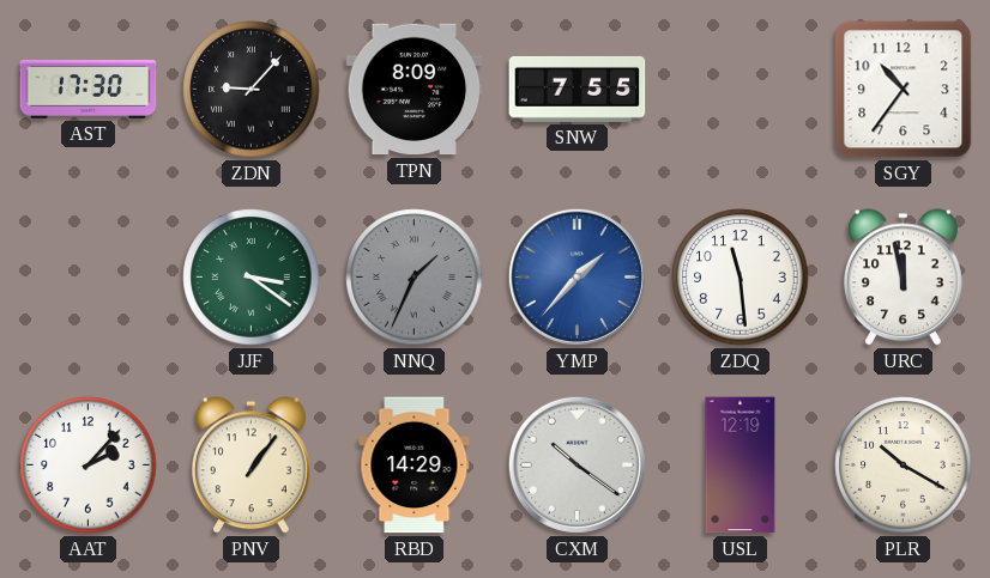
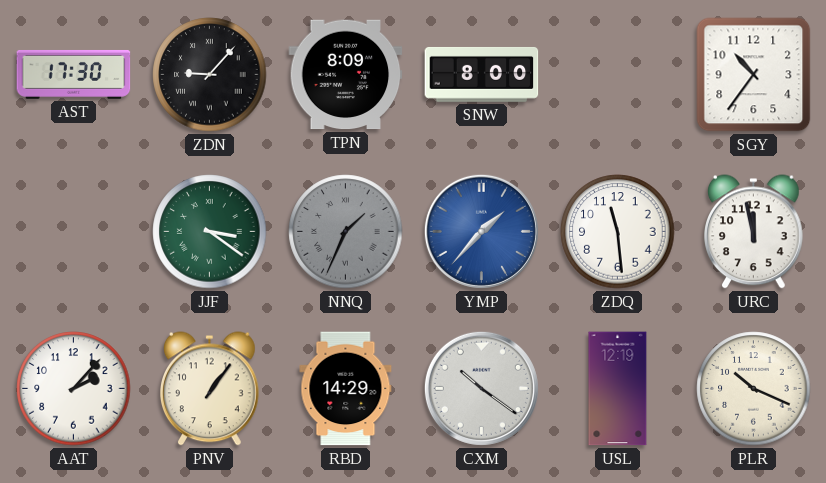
SNW: 7:55 -> 8:00 (482, 74)
PLR: 10:20 -> 10:19 (754, 389)
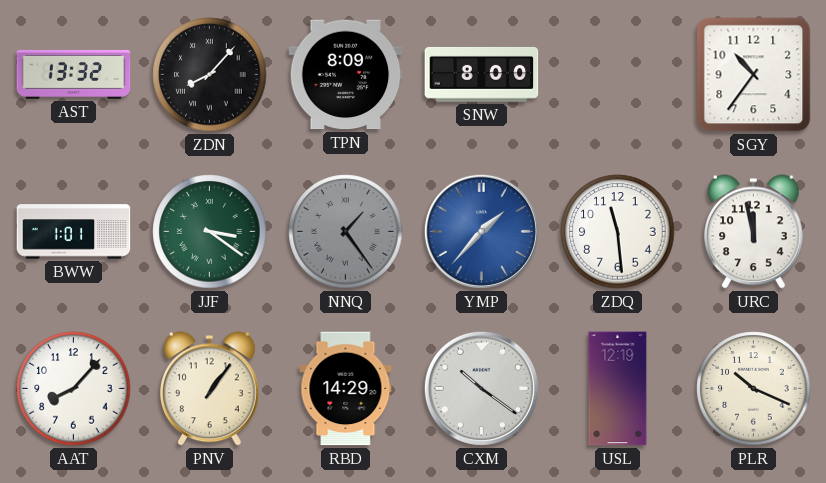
AST: 17:30 -> 13:32 (74, 74)
ZDN: 9:07 -> 8:07 (210, 75)
BWW: none -> 1:01 (74, 232)
NNQ: 1:34 -> 1:24 (346, 232)
AAT: 2:07 -> 8:07 (74, 389)
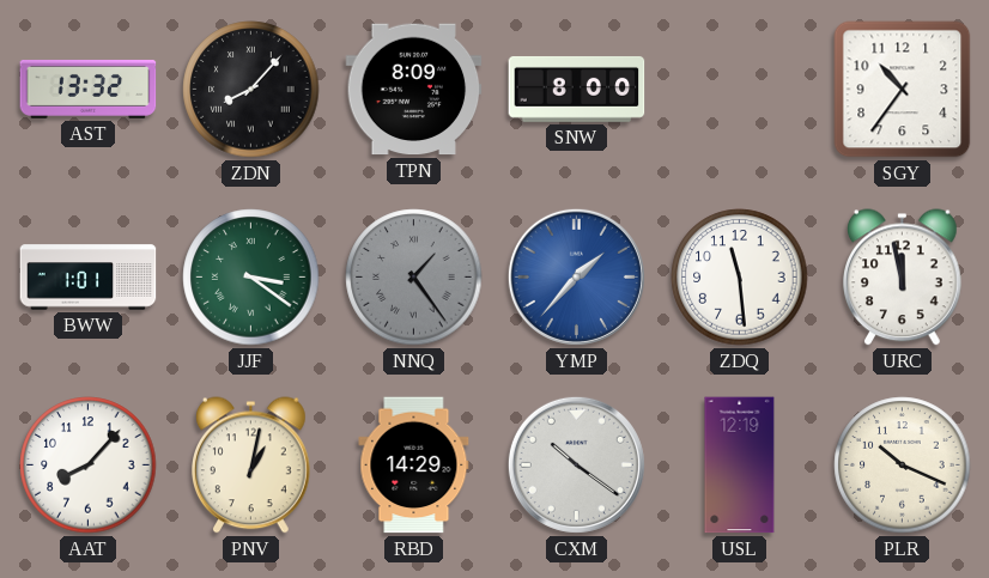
PNV: 1:06 -> 1:02 (251, 466)
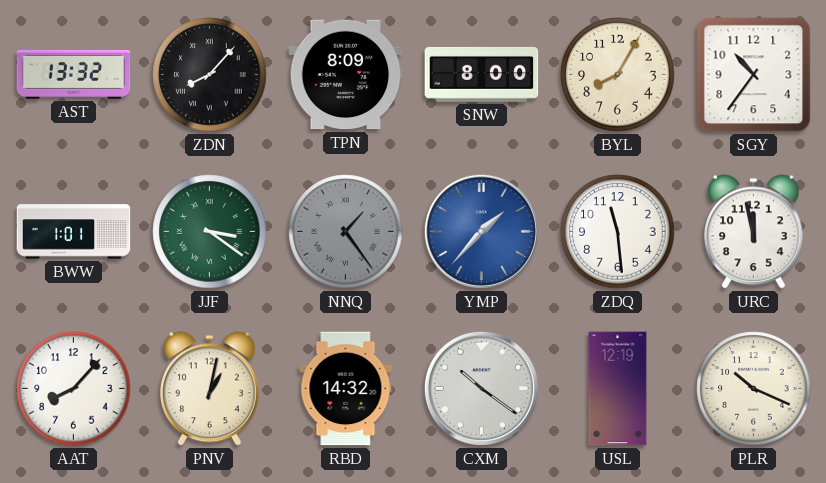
BYL: none -> 8:05 (618, 75)
RBD: 14:29 -> 14:32 (346, 389)
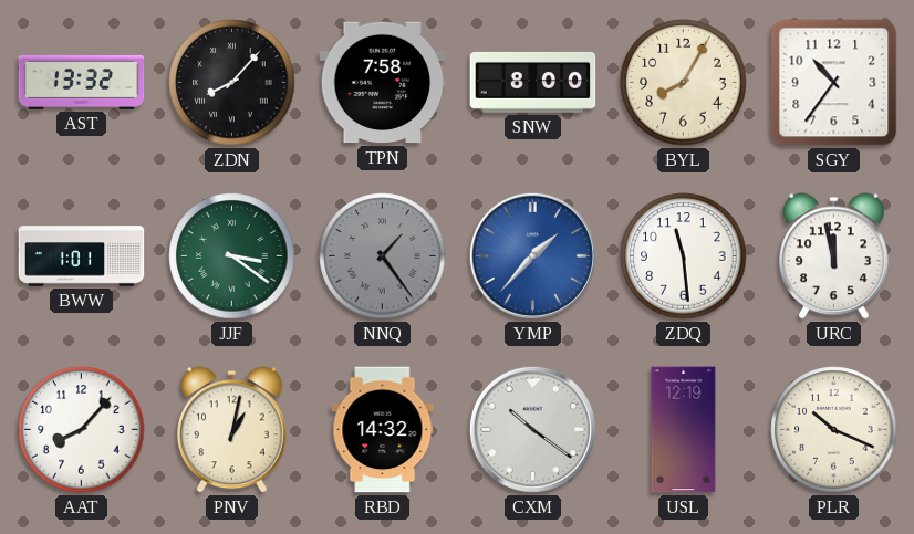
TPN: 8:09 -> 7:58 (383, 83)
